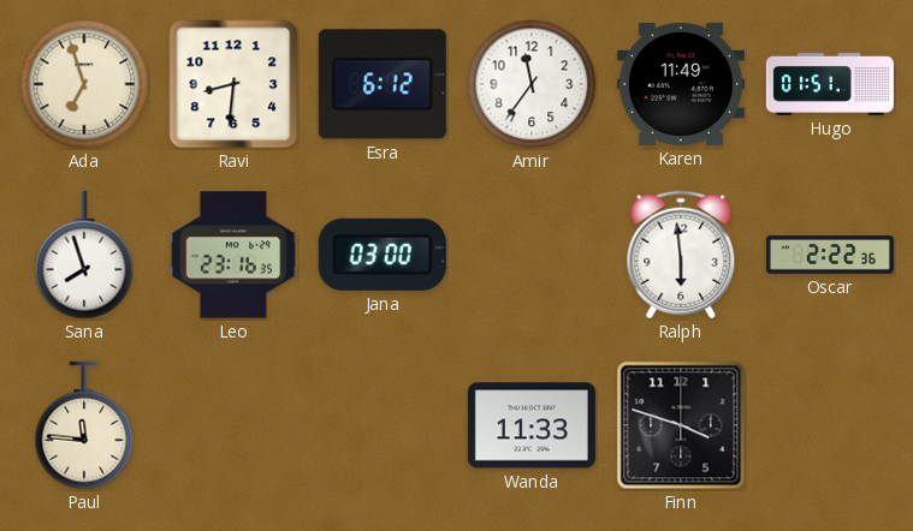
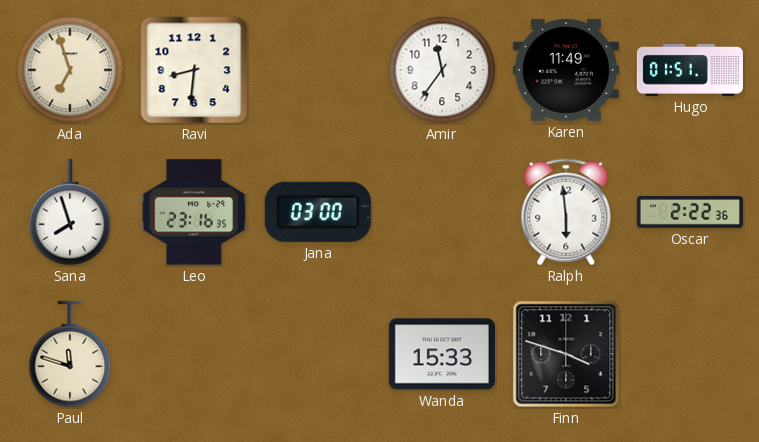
Esra: 6:12 -> none (383, 84)
Paul: 11:46 -> 11:48 (70, 354)
Wanda: 11:33 -> 15:33 (442, 354)
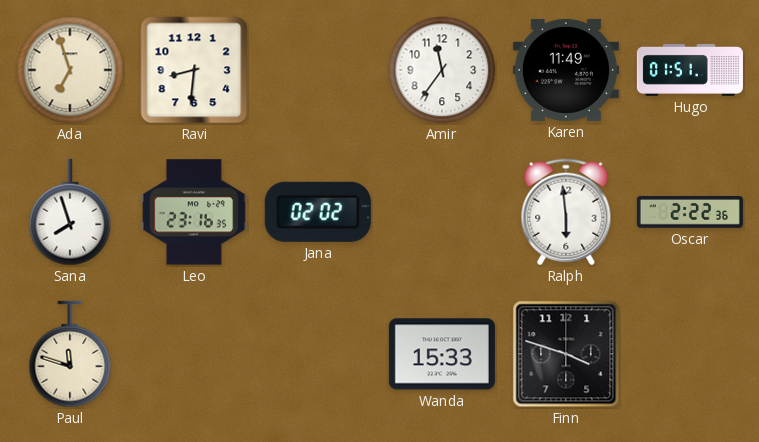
Jana: 03:00 -> 02:02 (318, 212)
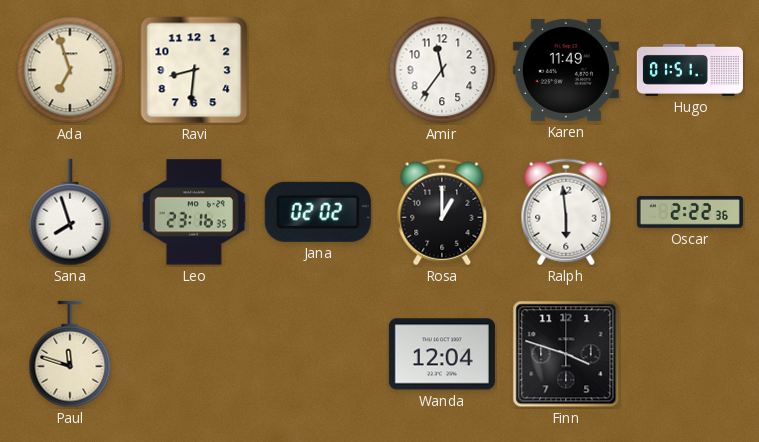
Rosa: none -> 1:00 (442, 212)
Wanda: 15:33 -> 12:04 (442, 354)
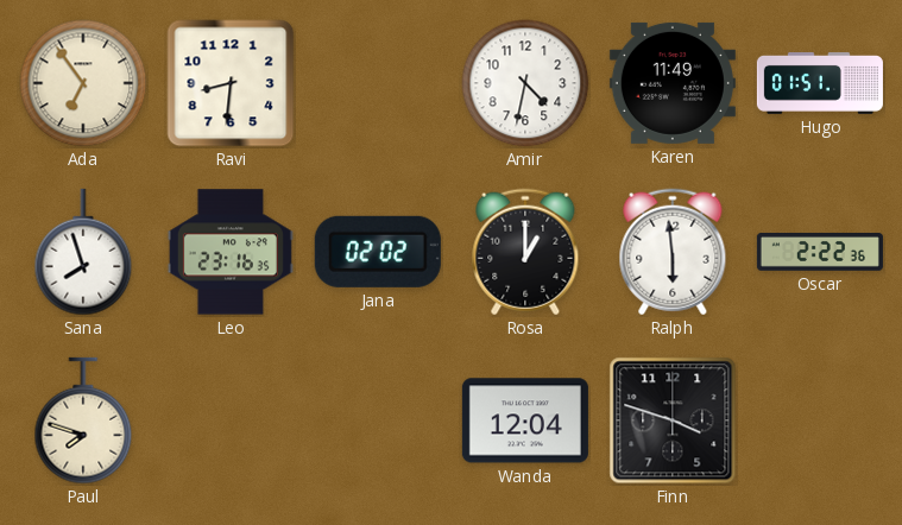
Ada: 6:57 -> 6:54 (83, 83)
Amir: 11:36 -> 4:32 (525, 83)
Paul: 11:48 -> 7:48 (83, 420)
